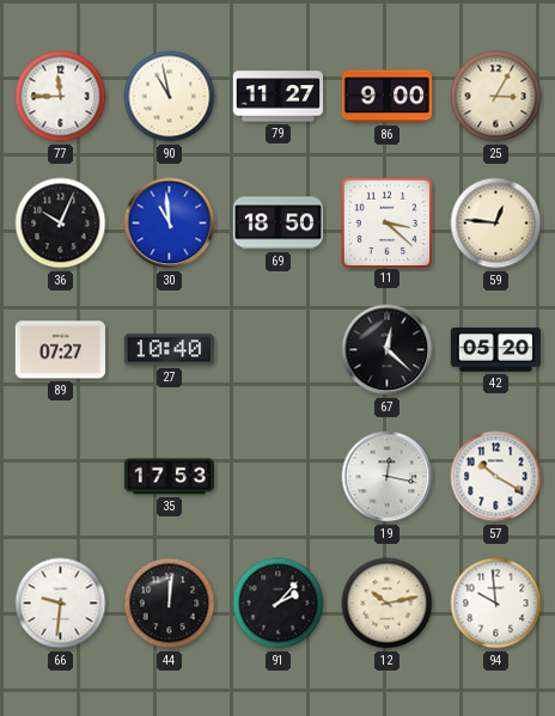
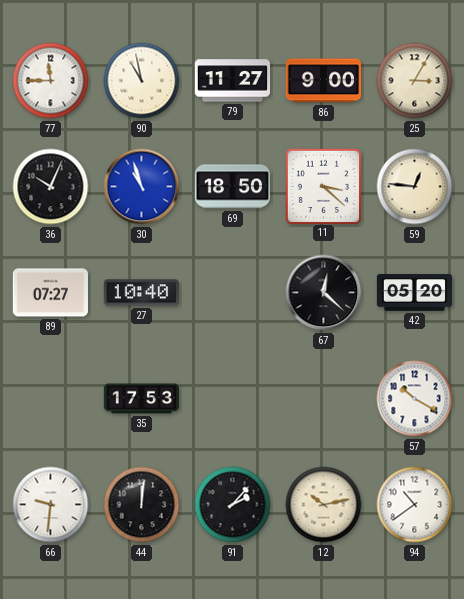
30: 10:59 -> 10:57 (142, 187)
19: 12:17 -> none (388, 477)
94: 9:59 -> 10:39 (415, 505)
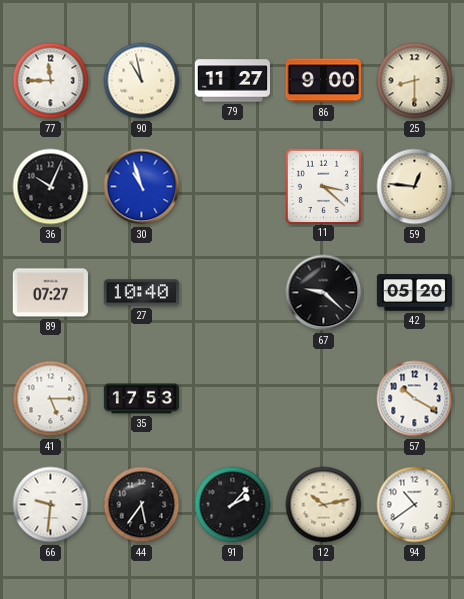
25: 3:05 -> 8:30 (415, 81)
69: 18:50 -> none (232, 187)
67: 12:22 -> 9:22 (324, 293)
41: none -> 5:15 (51, 399)
44: 12:01 -> 5:36 (142, 505)
